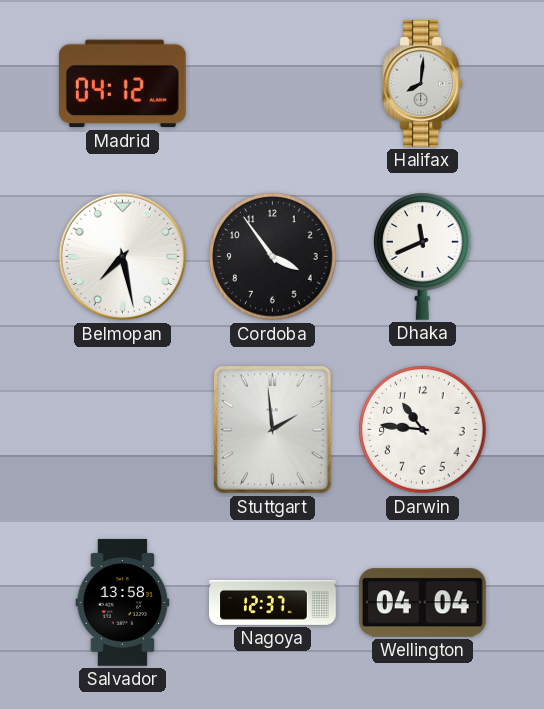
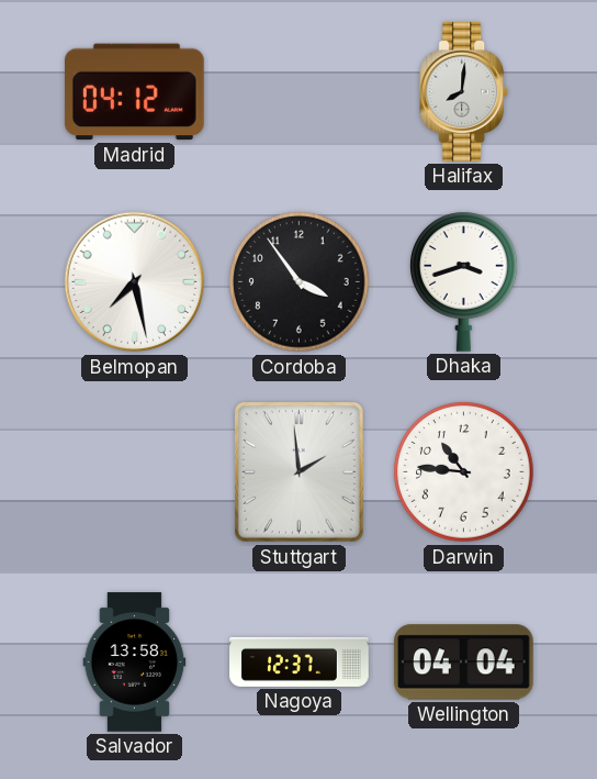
Dhaka: 11:41 -> 3:42 (464, 281)
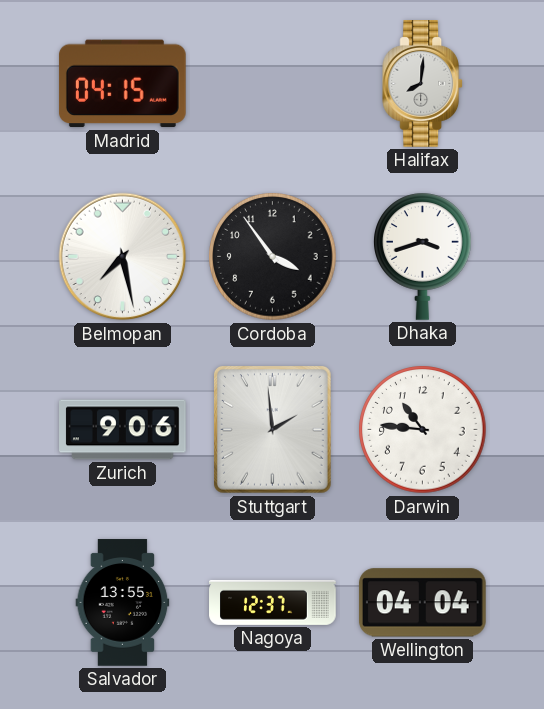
Madrid: 04:12 -> 04:15 (122, 84)
Zurich: none -> 9:06 (123, 430)
Salvador: 13:58 -> 13:55 (123, 603)
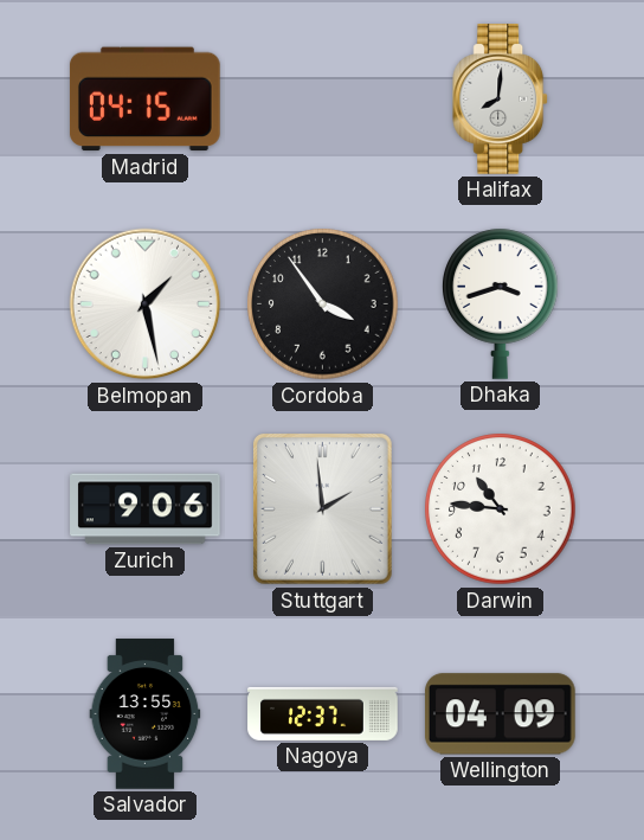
Belmopan: 7:28 -> 1:28 (146, 304)
Wellington: 04:04 -> 04:09 (500, 714)
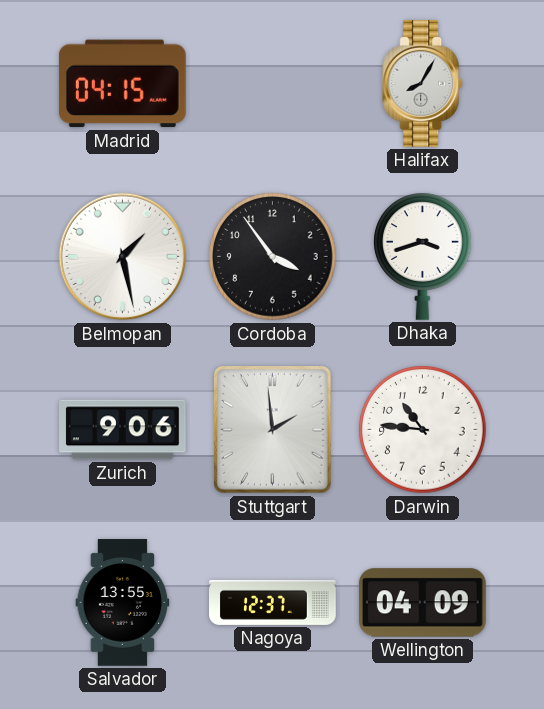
Halifax: 8:01 -> 8:05 (423, 84)
